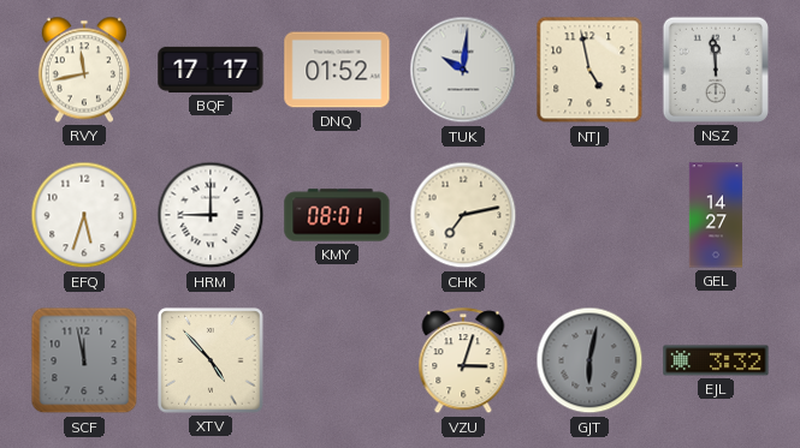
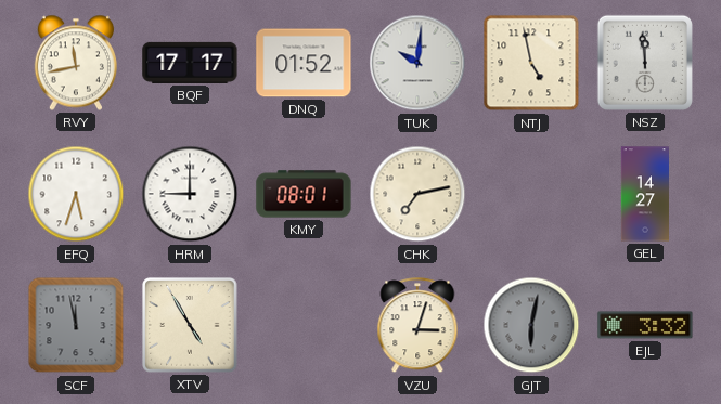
XTV: 4:53 -> 4:55 (190, 325)
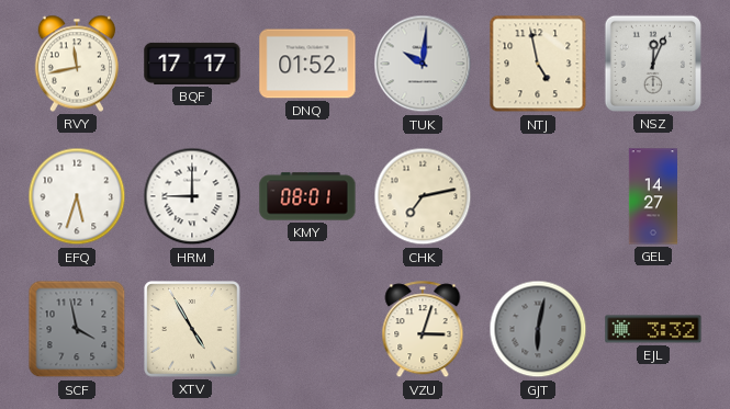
NSZ: 11:59 -> 12:04 (653, 64)
SCF: 11:58 -> 3:58 (77, 329)
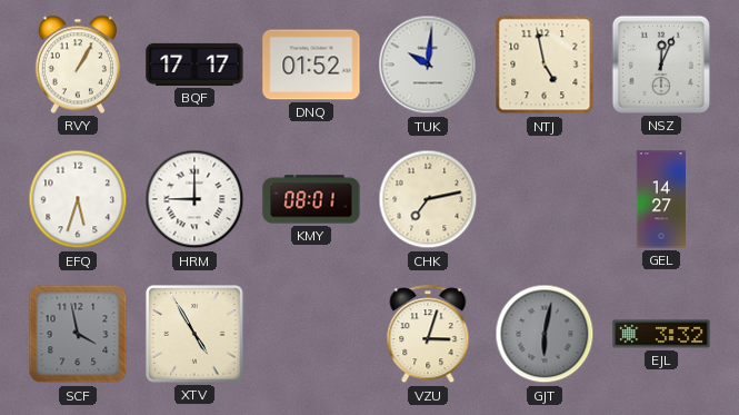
RVY: 11:43 -> 1:05 (77, 65)
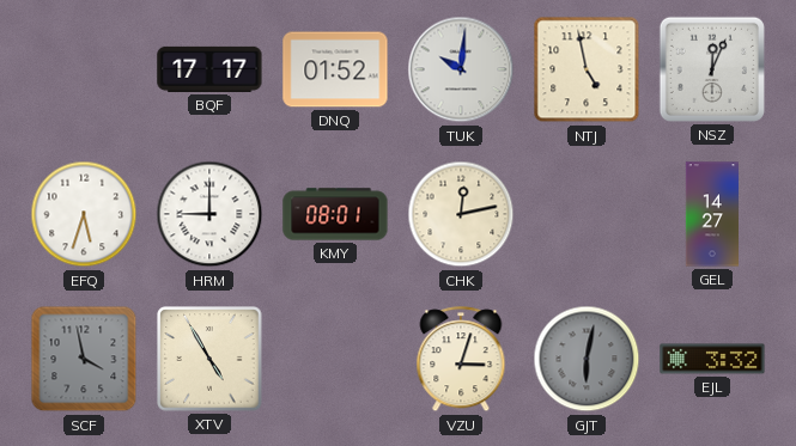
RVY: 1:05 -> none (77, 65)
CHK: 7:13 -> 12:13 (461, 214)
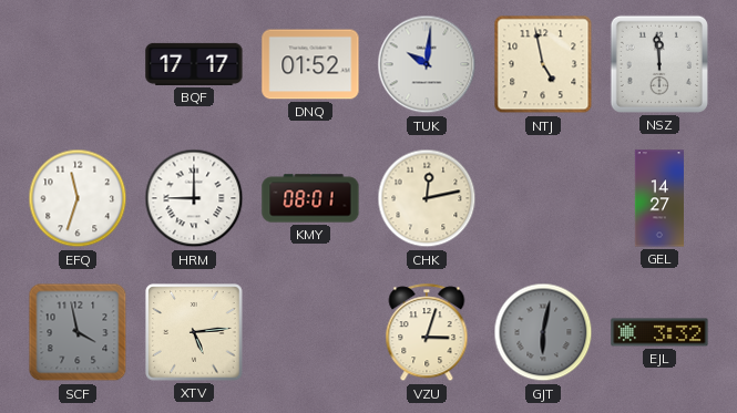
NSZ: 12:04 -> 11:59 (659, 64)
EFQ: 5:33 -> 11:33 (78, 198)
XTV: 4:55 -> 5:14 (194, 332)
